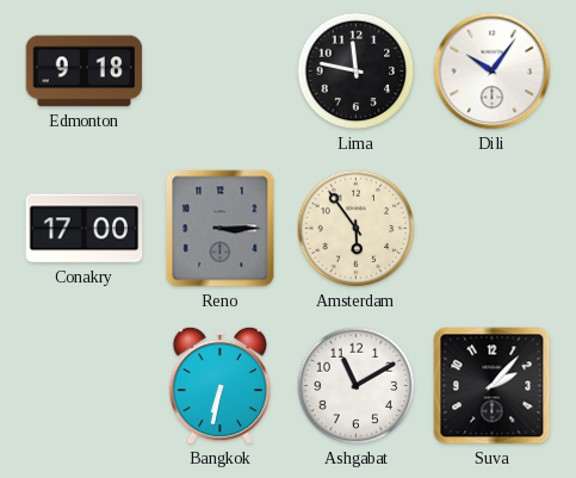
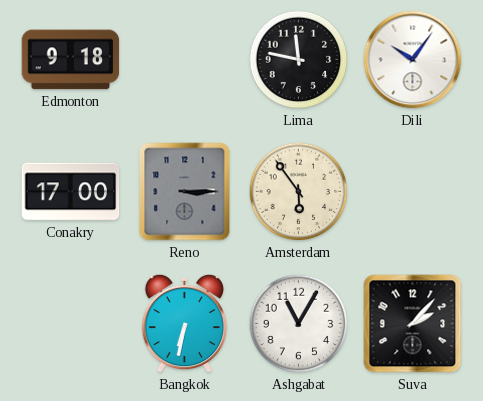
Ashgabat: 11:10 -> 11:05 (299, 324)
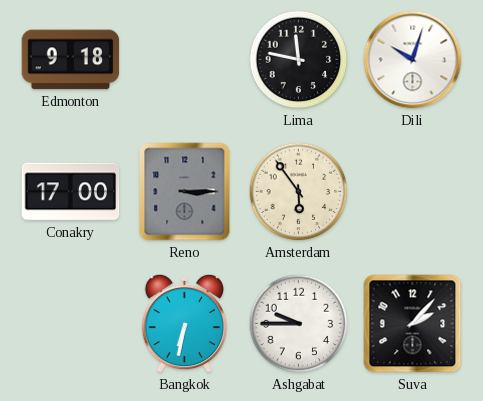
Dili: 10:06 -> 10:03 (413, 60)
Ashgabat: 11:05 -> 9:45 (299, 324)
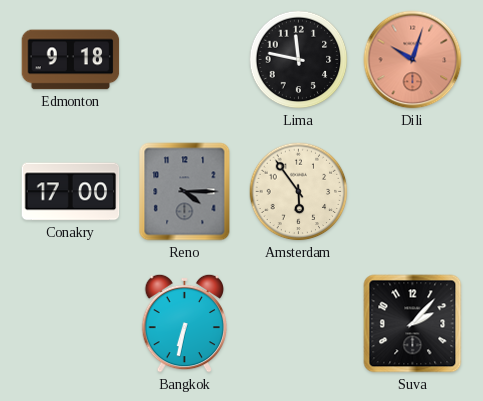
Dili dial: white -> salmon (413, 60)
Reno: 3:15 -> 4:15 (185, 192)
Ashgabat: 9:45 -> none (299, 324)
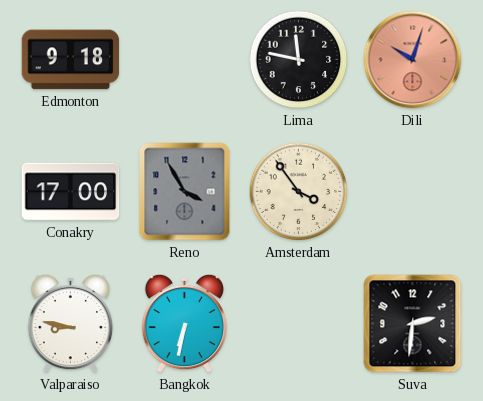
Reno: 4:15 -> 3:55 (185, 192)
Amsterdam: 5:54 -> 3:54 (299, 192)
Valparaiso: none -> 8:47 (71, 323)
Suva: 2:07 -> 2:31 (413, 324)
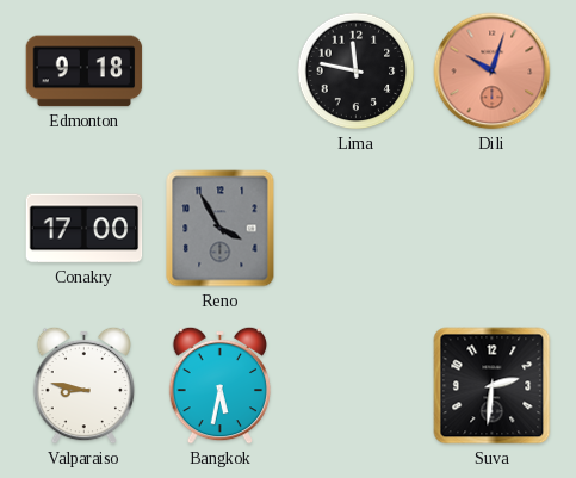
Amsterdam: 3:54 -> none (299, 192)
Bangkok: 6:32 -> 5:32 (221, 385)
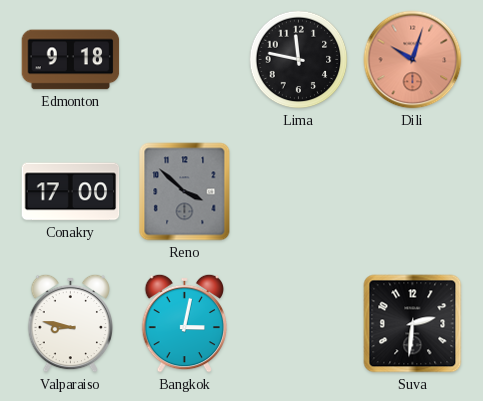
Reno: 3:55 -> 3:52 (185, 192)
Bangkok: 5:32 -> 3:02 (185, 323)
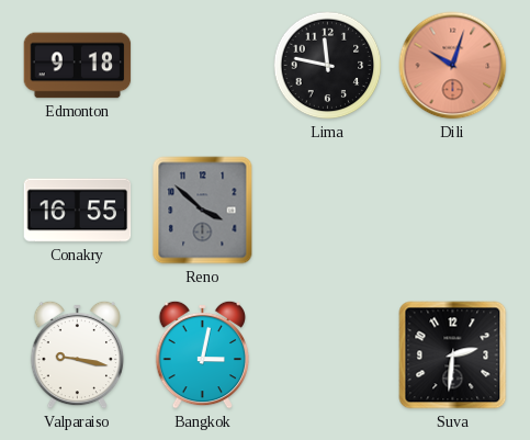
Conakry: 17:00 -> 16:55 (78, 211)
Valparaiso: 8:47 -> 9:17 (78, 354)
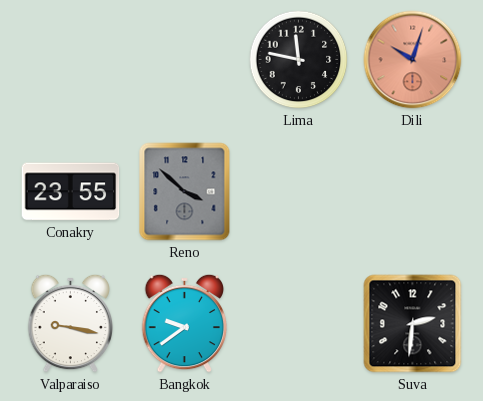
Edmonton: 9:18 -> none (78, 66)
Conakry: 16:55 -> 23:55 (71, 192)
Bangkok: 3:02 -> 9:39 (185, 323)
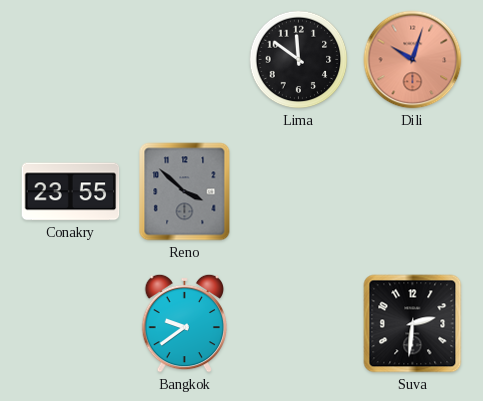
Lima: 11:47 -> 11:51 (299, 60)
Valparaiso: 9:17 -> none (71, 323)
